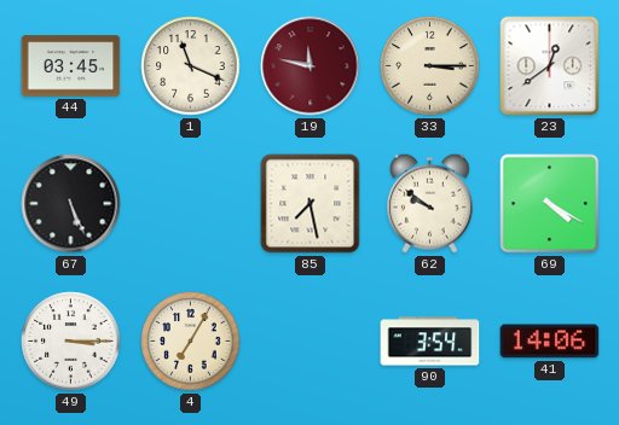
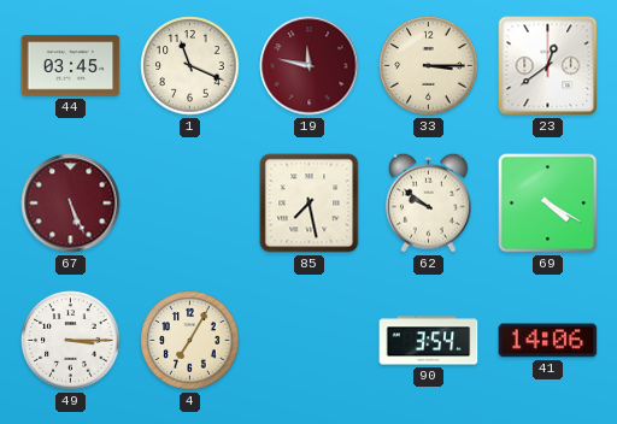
67 dial: black -> burgundy (71, 204)
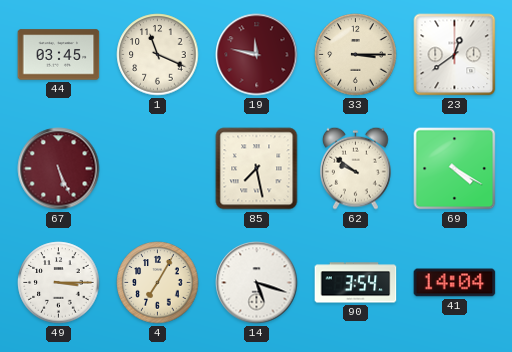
14: none -> 5:18 (257, 283)
41: 14:06 -> 14:04 (455, 283)
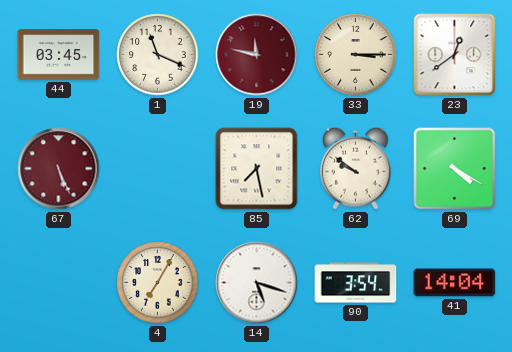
49: 3:15 -> none (59, 283)
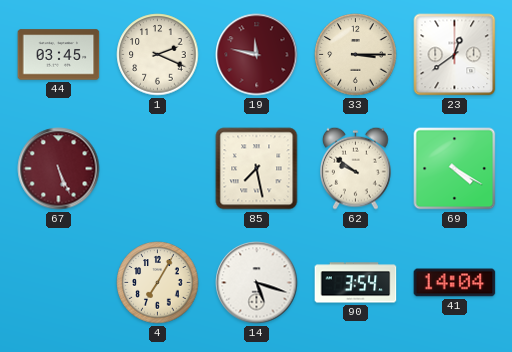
1: 11:19 -> 2:19 (158, 55)
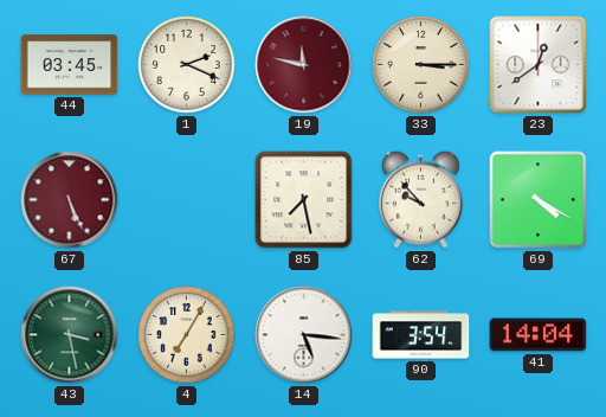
62: 9:51 -> 9:53 (421, 199)
43: none -> 3:28 (70, 335)
14: 5:18 -> 5:16 (304, 335)
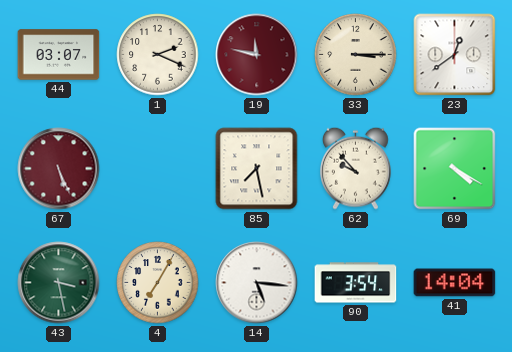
44: 03:45 -> 03:07 (59, 55)
